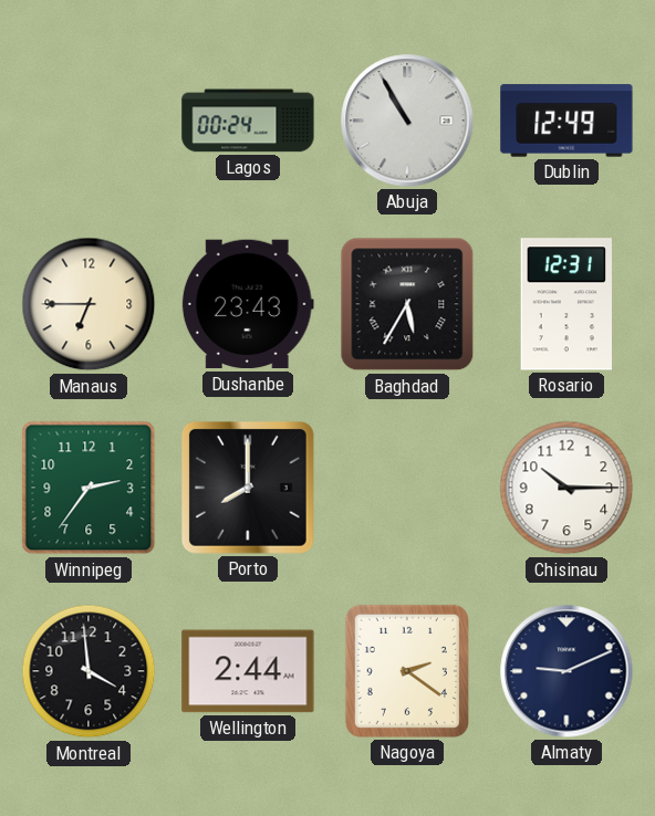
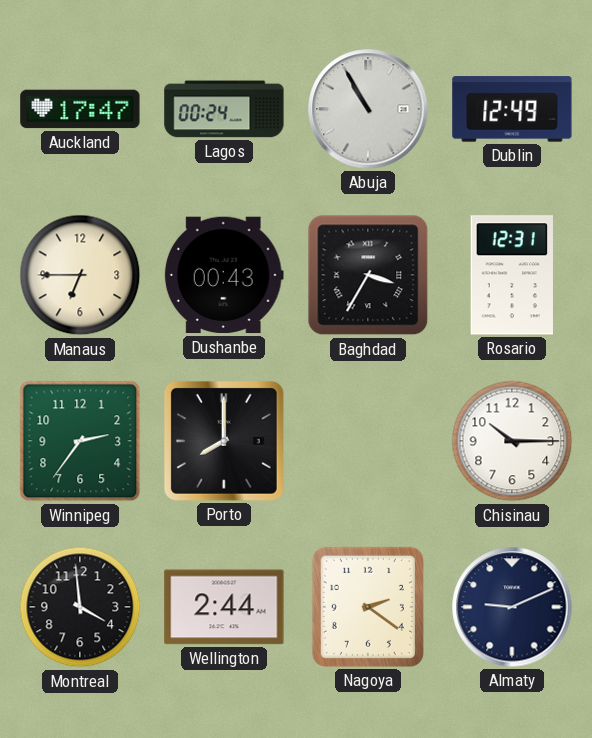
Auckland: none -> 17:47 (80, 109)
Dushanbe: 23:43 -> 00:43 (224, 275)
Baghdad: 5:35 -> 3:35 (368, 275)
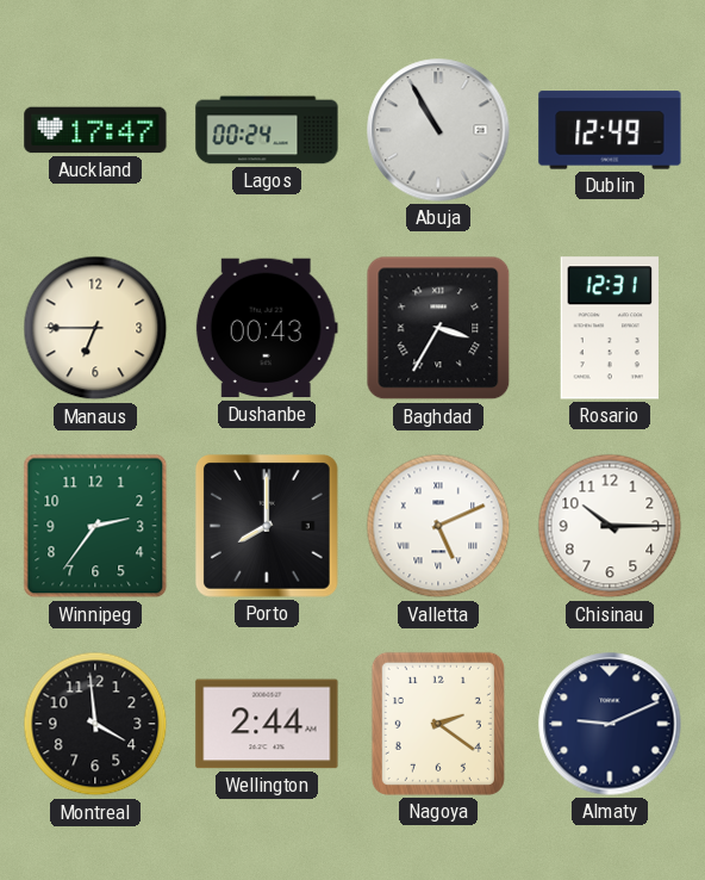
Valletta: none -> 5:11 (438, 526)
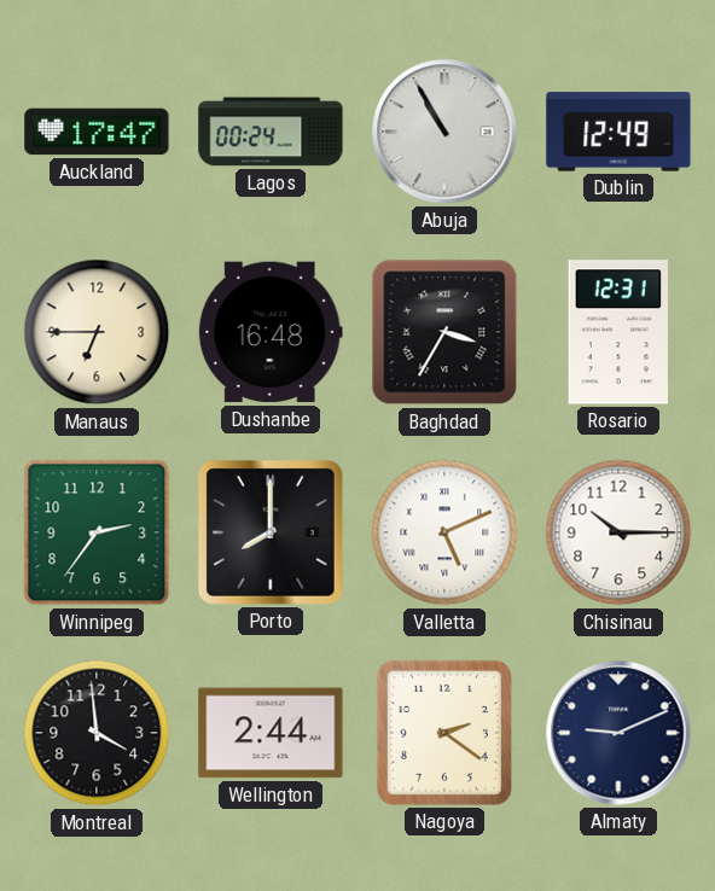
Dushanbe: 00:43 -> 16:48 (271, 332)
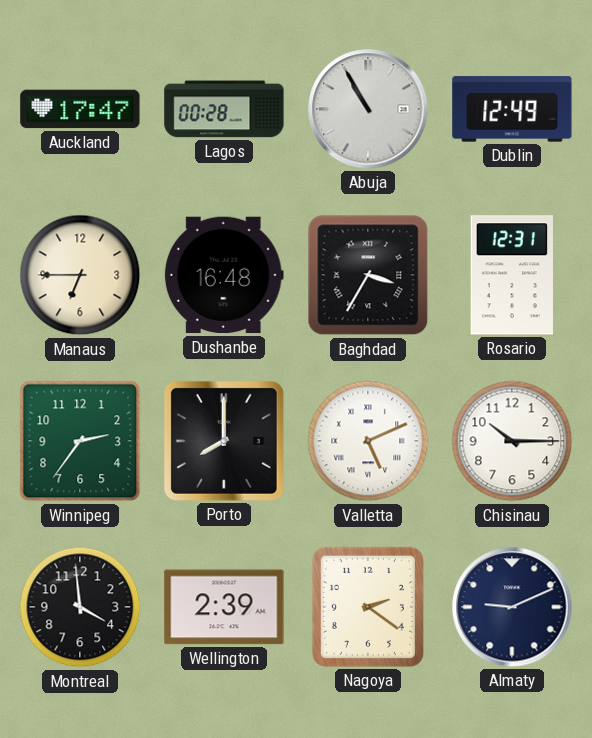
Lagos: 00:24 -> 00:28 (224, 109)
Wellington: 2:44 -> 2:39 (224, 607)
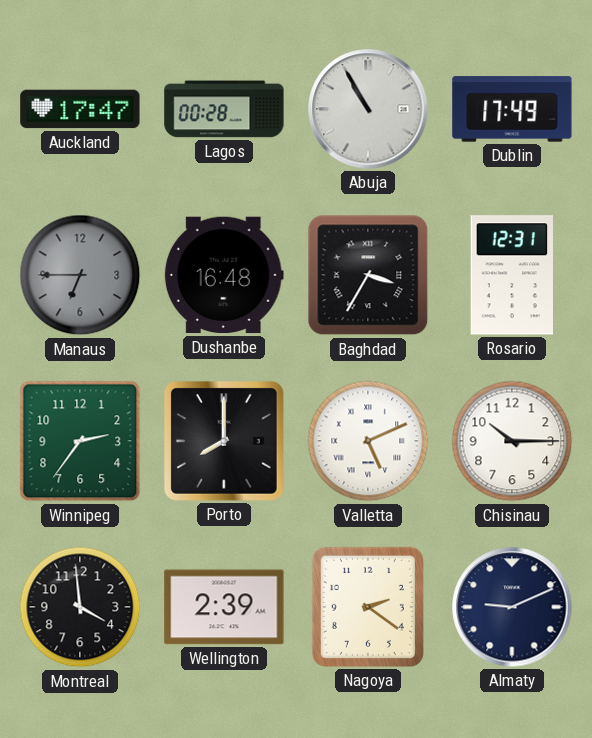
Dublin: 12:49 -> 17:49 (512, 109)
Manaus dial: cream -> grey (80, 275)
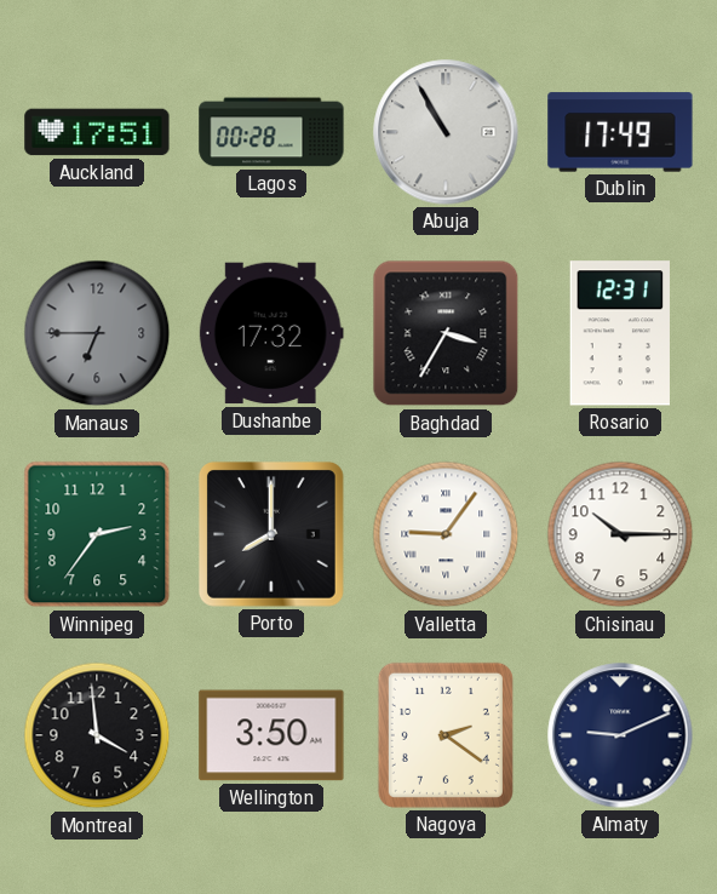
Auckland: 17:47 -> 17:51 (97, 132)
Dushanbe: 16:48 -> 17:32 (271, 333)
Valletta: 5:11 -> 9:06 (446, 534)
Wellington: 2:39 -> 3:50 (271, 735)
